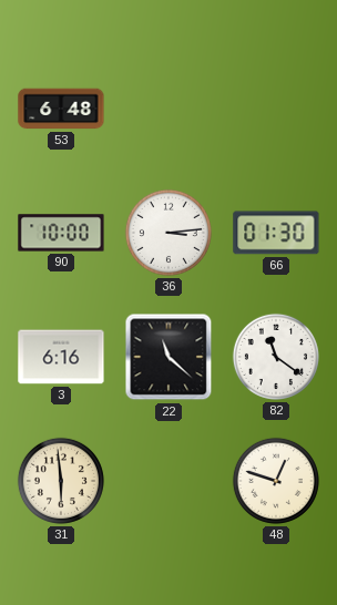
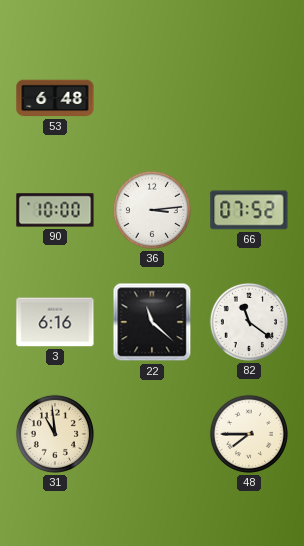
66: 01:30 -> 07:52 (249, 210)
31: 5:59 -> 10:59 (55, 434)
48: 12:48 -> 7:45 (249, 434)
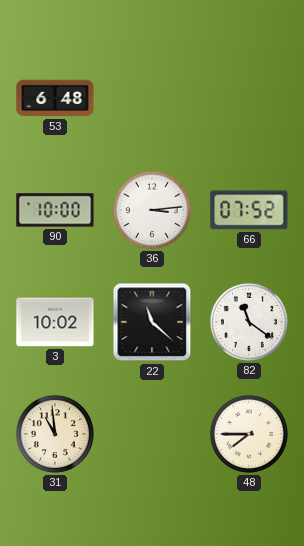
3: 6:16 -> 10:02 (55, 322)
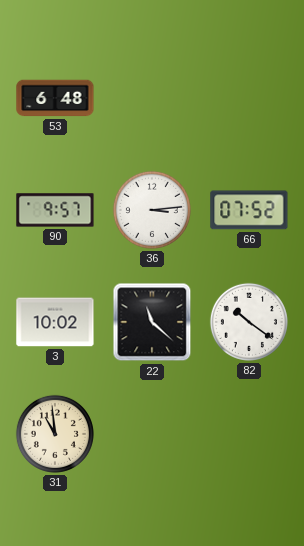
90: 10:00 -> 9:57 (55, 210)
82: 11:21 -> 10:21 (249, 322)
48: 7:45 -> none (249, 434)
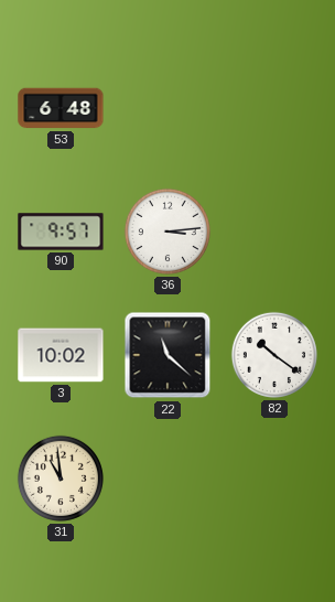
66: 07:52 -> none (249, 210)
